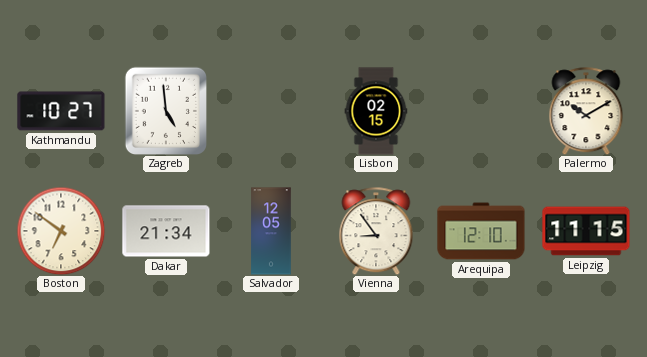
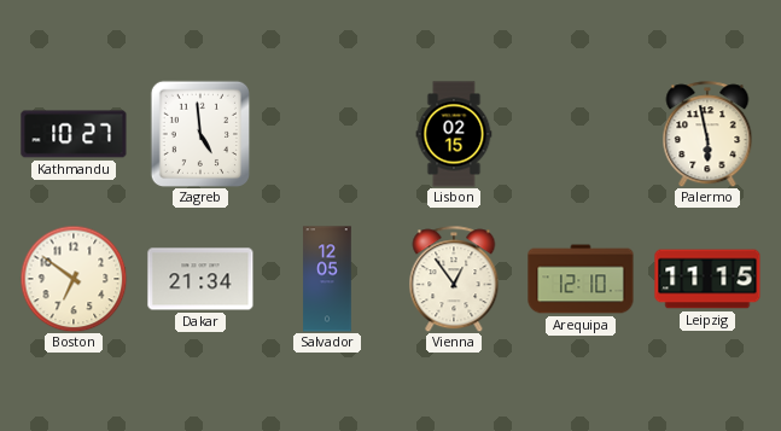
Palermo: 10:10 -> 5:58 (707, 134)
Vienna: 8:54 -> 12:54 (454, 279)
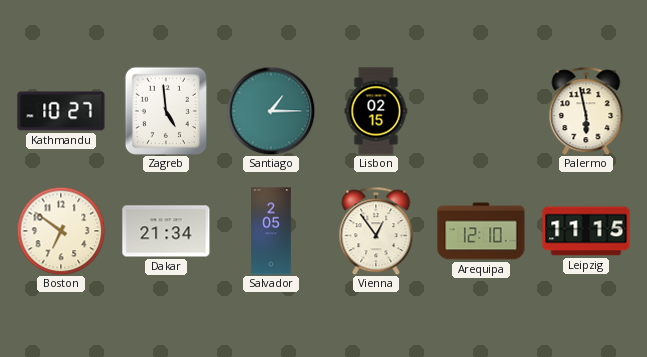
Santiago: none -> 1:15 (271, 111)
Salvador: 12:05 -> 2:05 (271, 231)
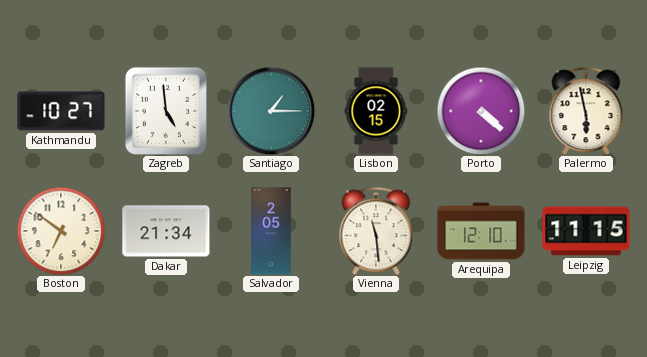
Porto: none -> 4:22 (481, 111)
Vienna: 12:54 -> 11:29 (376, 231)
